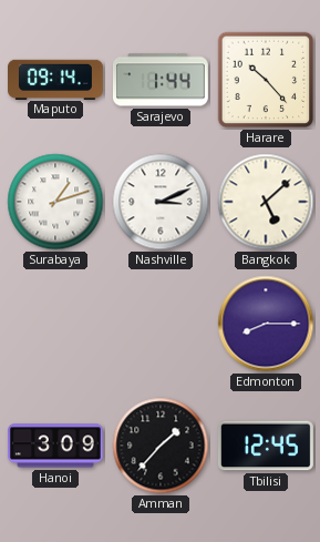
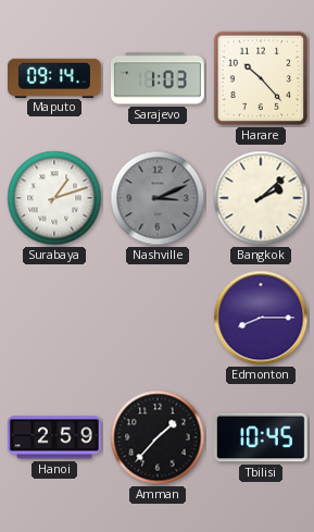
Sarajevo: 1:44 -> 1:03 (159, 78)
Nashville dial: white -> grey (158, 198)
Bangkok: 5:08 -> 2:08 (261, 198)
Hanoi: 3:09 -> 2:59 (54, 437)
Tbilisi: 12:45 -> 10:45 (261, 437)
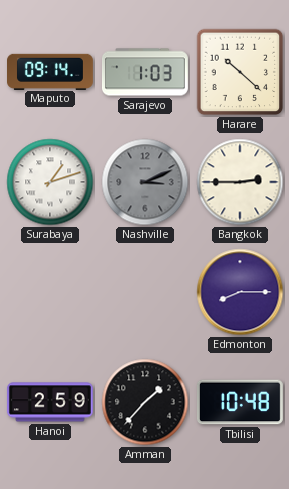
Harare: 10:23 -> 10:22 (240, 72)
Bangkok: 2:08 -> 2:45 (240, 182)
Tbilisi: 10:45 -> 10:48 (240, 402)
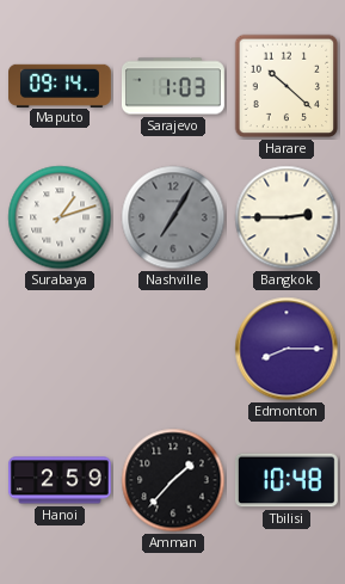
Nashville: 3:11 -> 7:05 (173, 217)
